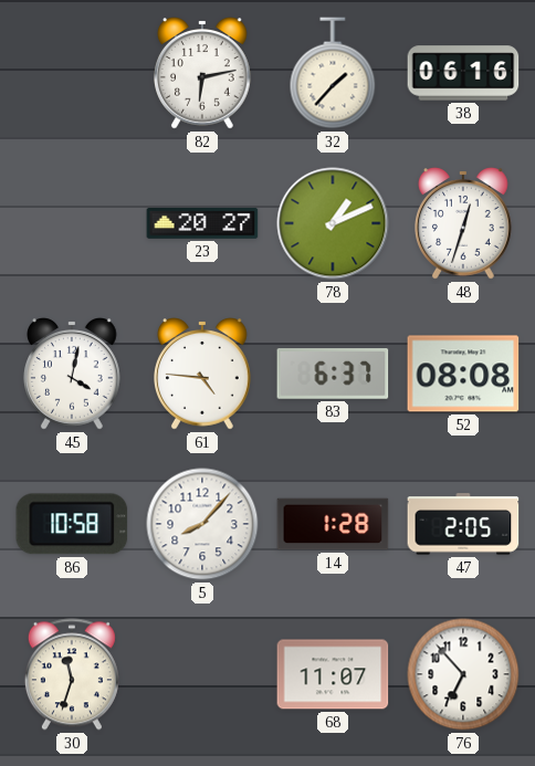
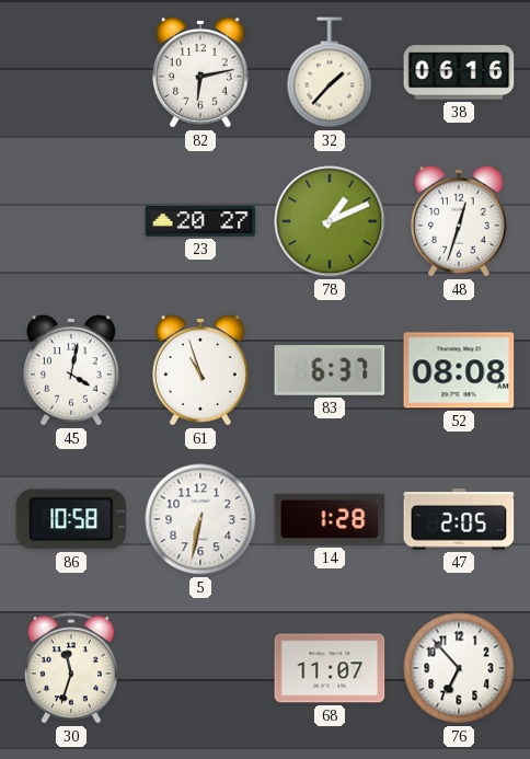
61: 4:46 -> 10:57 (201, 370)
5: 8:07 -> 6:32 (200, 519)
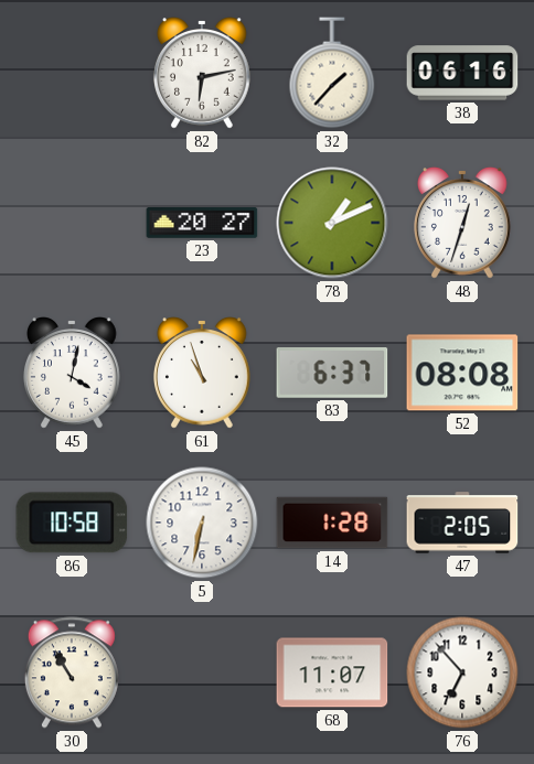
30: 11:33 -> 10:55 (72, 672)
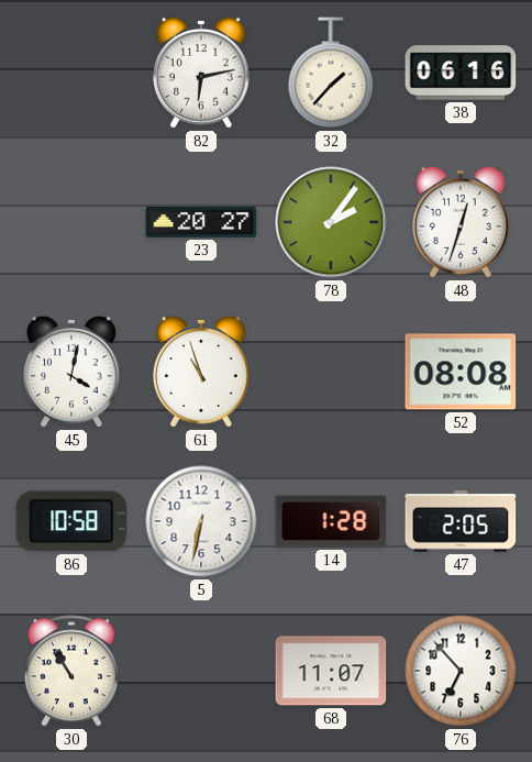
78: 1:11 -> 2:06 (331, 222)
83: 6:37 -> none (332, 374)
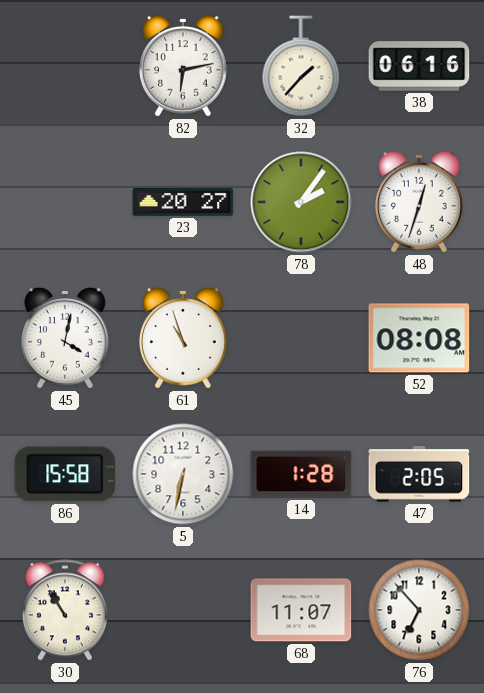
86: 10:58 -> 15:58 (65, 474)
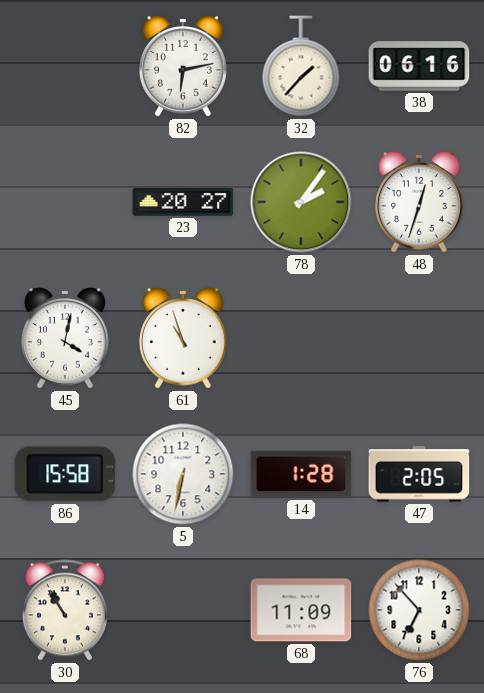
52: 08:08 -> none (419, 338)
68: 11:07 -> 11:09 (301, 610)
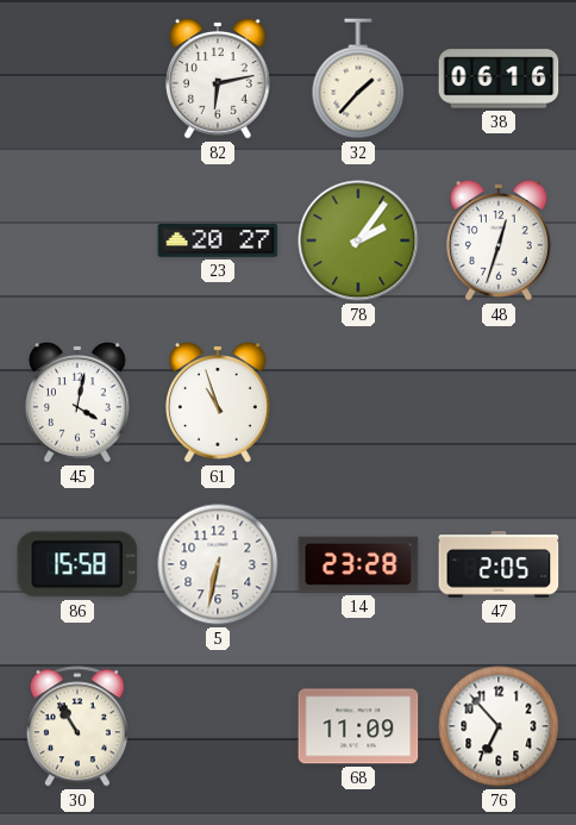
14: 1:28 -> 23:28 (358, 564)
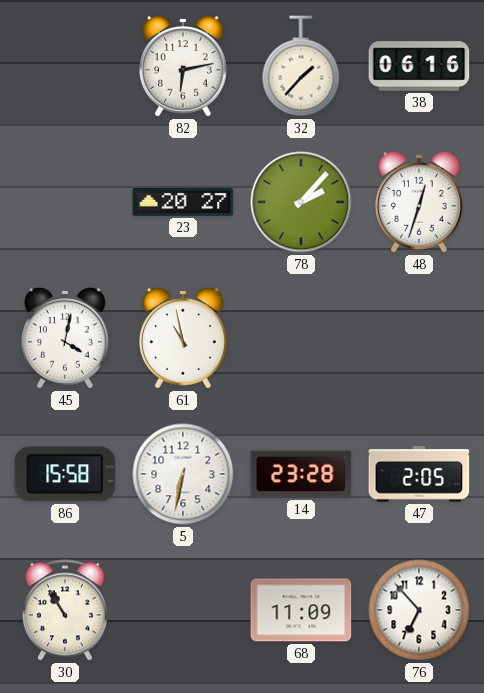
78: 2:06 -> 2:07 (301, 202)
61: 10:57 -> 10:58 (184, 338)
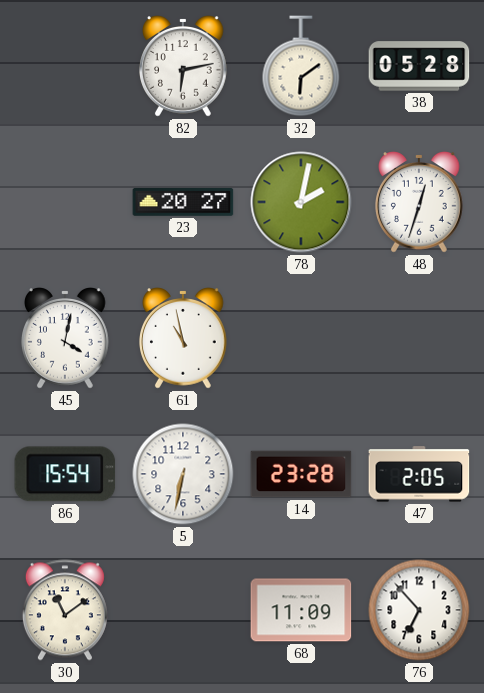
32: 1:37 -> 6:09 (301, 66)
38: 06:16 -> 05:28 (419, 66)
78: 2:07 -> 2:02 (301, 202)
86: 15:58 -> 15:54 (65, 474)
30: 10:55 -> 11:09 (65, 610)
